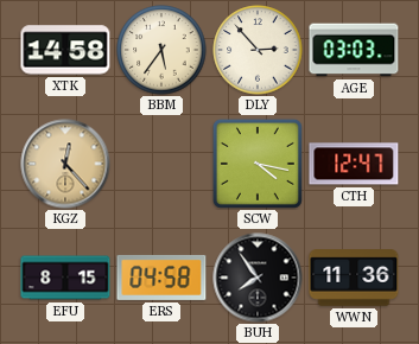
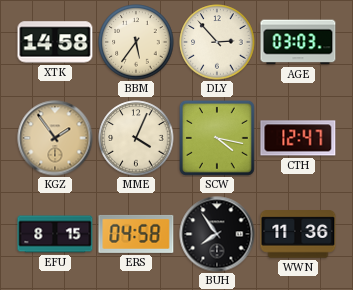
KGZ: 12:23 -> 1:54 (55, 138)
MME: none -> 4:04 (136, 138)
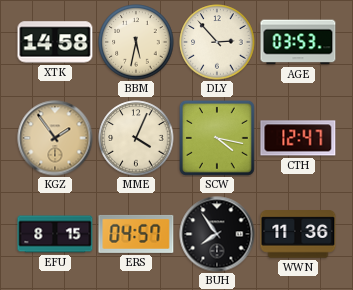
BBM: 5:36 -> 5:32 (136, 42)
AGE: 03:03 -> 03:53 (298, 42)
ERS: 04:58 -> 04:57 (136, 234)
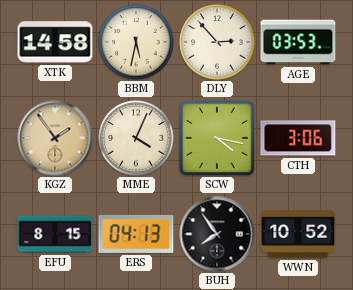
CTH: 12:47 -> 3:06 (298, 138)
ERS: 04:57 -> 04:13 (136, 234)
WWN: 11:36 -> 10:52 (298, 234)
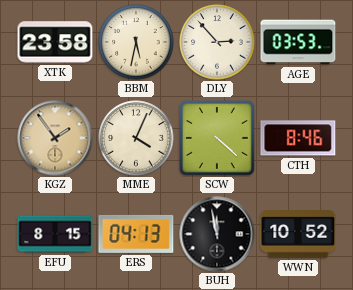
XTK: 14:58 -> 23:58 (55, 42)
SCW: 4:17 -> 4:22 (217, 138)
CTH: 3:06 -> 8:46 (298, 138)
BUH: 7:54 -> 11:58 (217, 234)
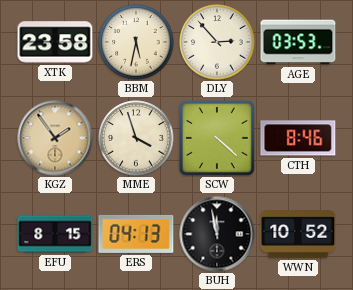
MME: 4:04 -> 3:57 (136, 138)
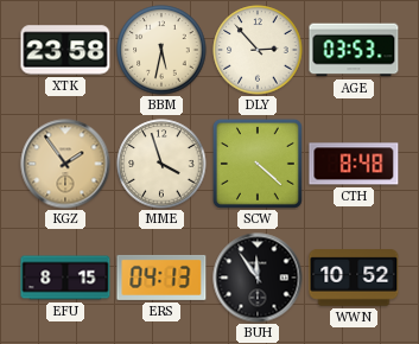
CTH: 8:46 -> 8:48 (354, 164)
BUH: 11:58 -> 11:54 (258, 278)
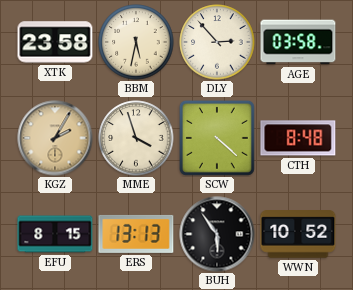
AGE: 03:53 -> 03:58 (298, 42)
KGZ: 1:54 -> 2:05 (55, 138)
ERS: 04:13 -> 13:13 (136, 234)
BUH: 11:54 -> 5:54 (217, 234)
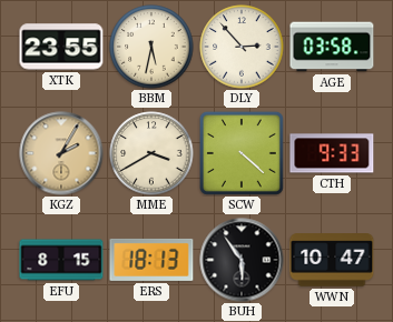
XTK: 23:58 -> 23:55 (61, 47)
MME: 3:57 -> 3:40 (151, 153)
CTH: 8:48 -> 9:33 (332, 153)
ERS: 13:13 -> 18:13 (151, 260)
WWN: 10:52 -> 10:47 (332, 260)
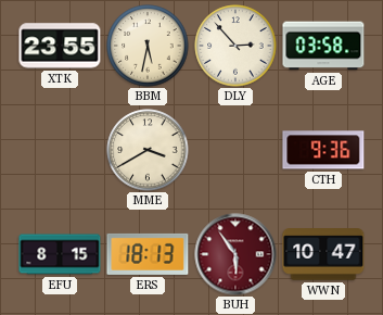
KGZ: 2:05 -> none (61, 153)
SCW: 4:22 -> none (242, 153)
CTH: 9:33 -> 9:36 (323, 150)
BUH dial: black -> burgundy (235, 254)
